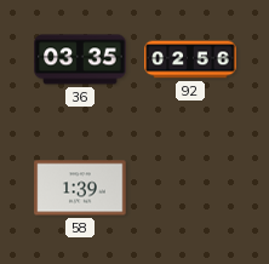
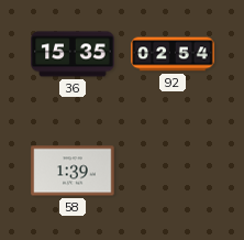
36: 03:35 -> 15:35 (73, 54)
92: 02:56 -> 02:54 (173, 54)
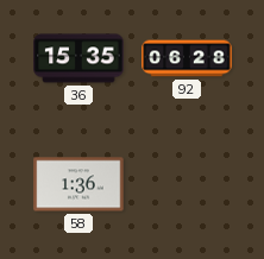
92: 02:54 -> 06:28 (187, 58)
58: 1:39 -> 1:36 (78, 184)
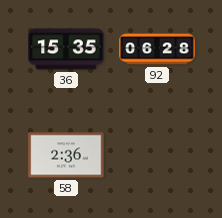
58: 1:36 -> 2:36 (66, 155)
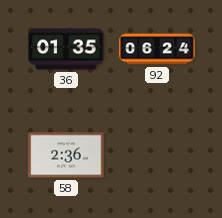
36: 15:35 -> 01:35 (66, 49)
92: 06:28 -> 06:24 (157, 49)
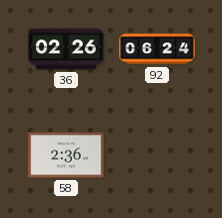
36: 01:35 -> 02:26 (66, 49)
